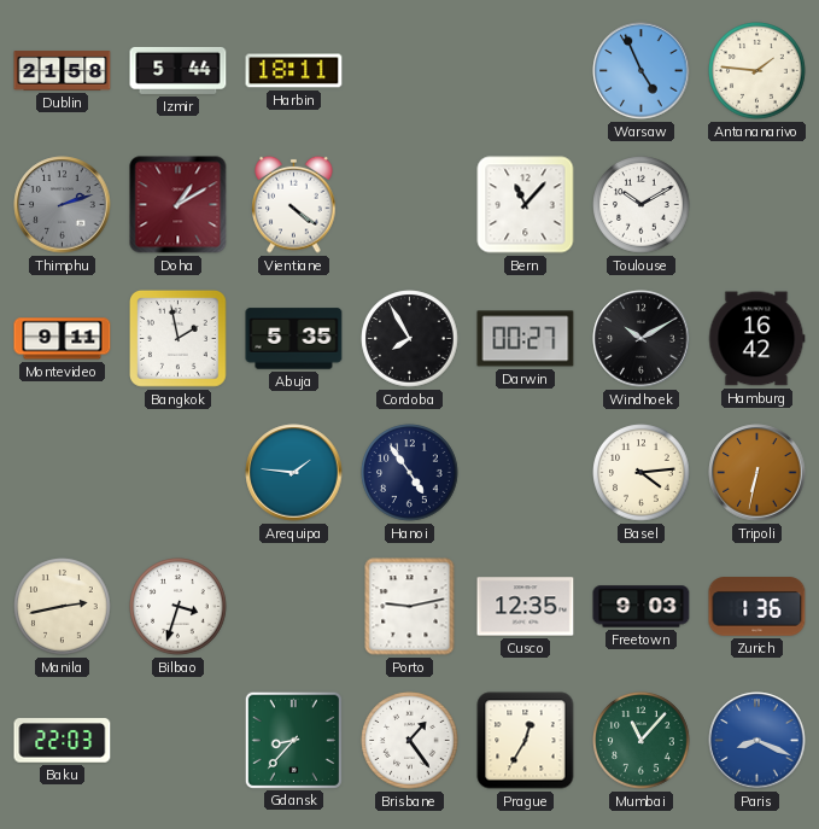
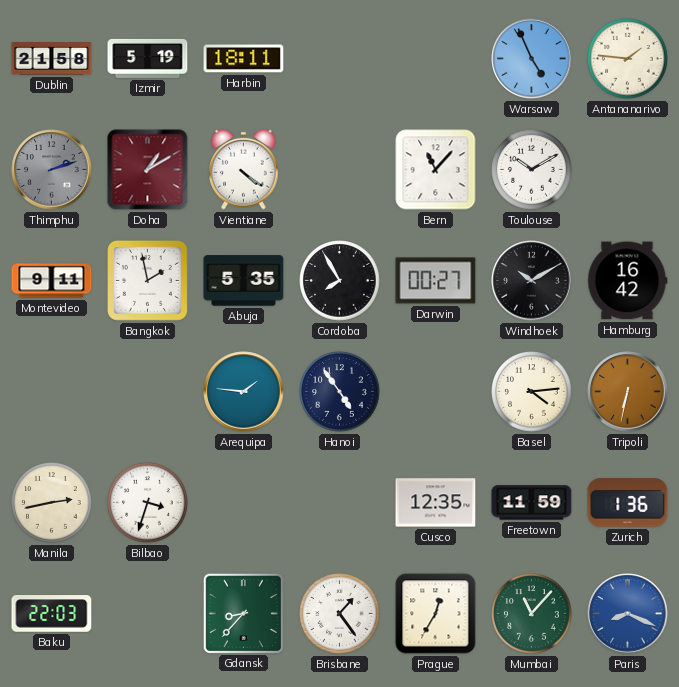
Izmir: 5:44 -> 5:19 (148, 58)
Porto: 9:13 -> none (410, 607)
Freetown: 9:03 -> 11:59 (532, 503)
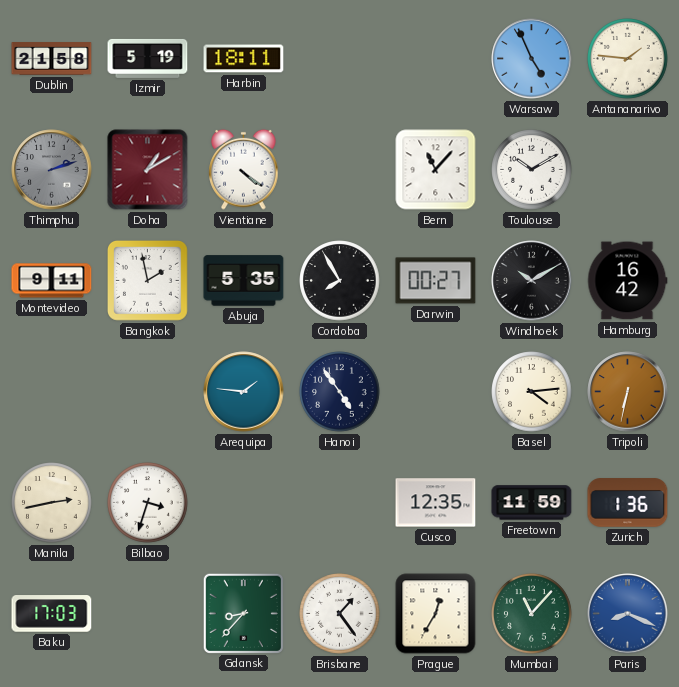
Baku: 22:03 -> 17:03 (52, 614)
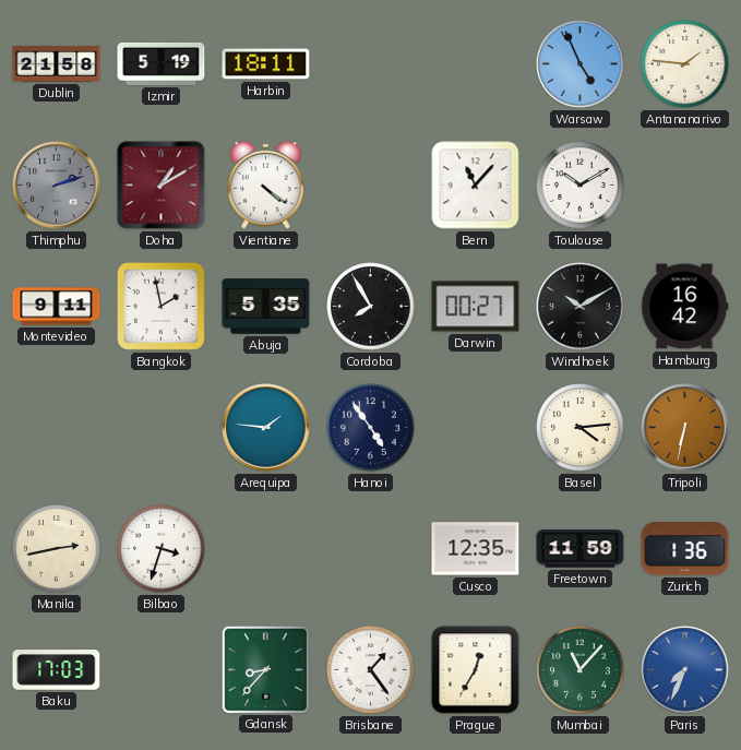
Paris: 8:19 -> 7:34 (685, 670)
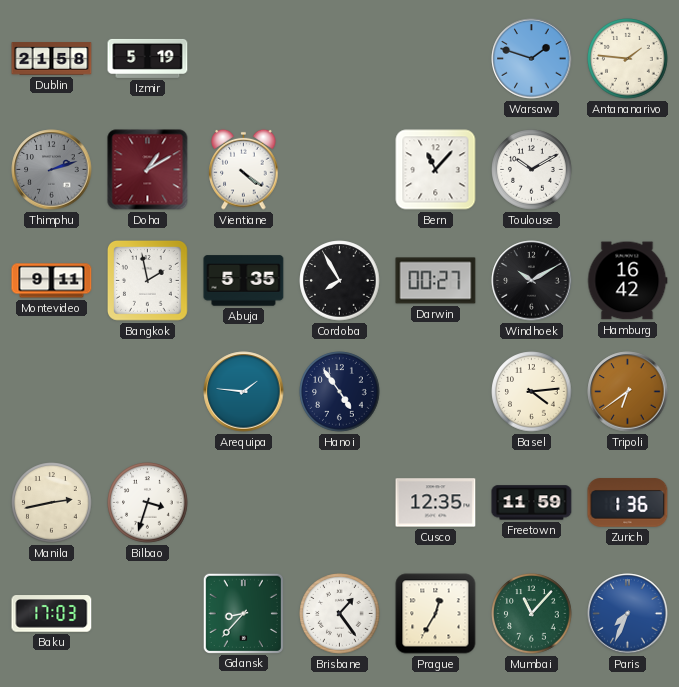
Harbin: 18:11 -> none (266, 64)
Warsaw: 4:56 -> 1:48 (532, 59)
Tripoli: 6:32 -> 6:39 (628, 392)
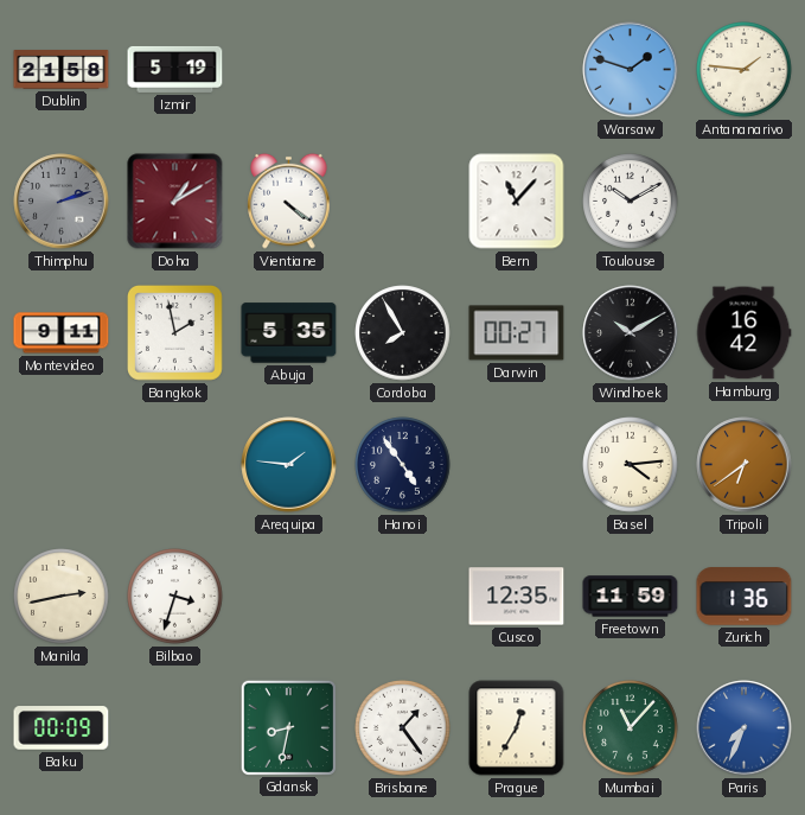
Baku: 17:03 -> 00:09 (62, 728)
Gdansk: 8:37 -> 8:32 (288, 727)
